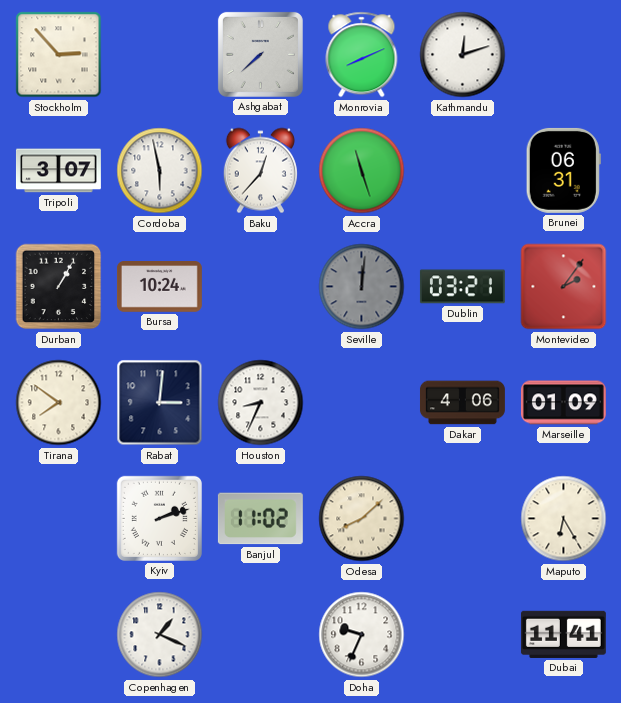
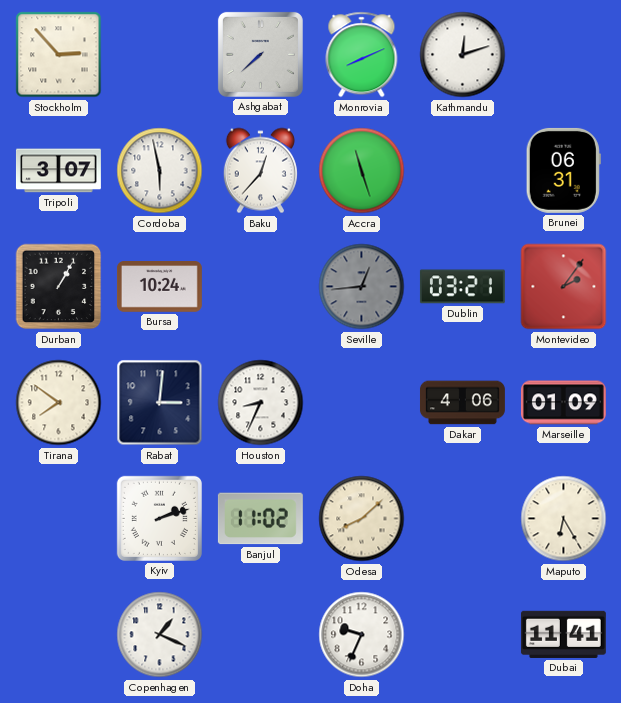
Seville: 12:01 -> 12:44 (362, 287)
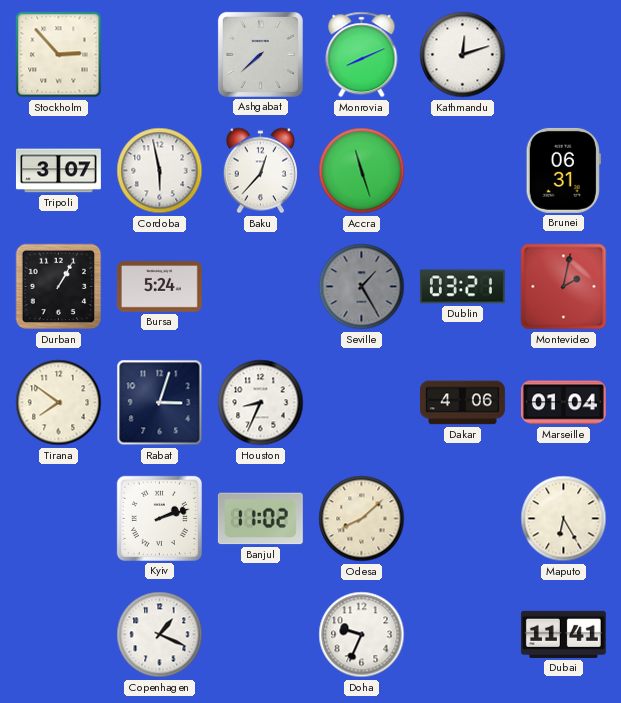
Bursa: 10:24 -> 5:24 (159, 287)
Seville: 12:44 -> 1:25 (362, 287)
Montevideo: 2:06 -> 2:02 (564, 287)
Rabat: 3:01 -> 3:03 (160, 403)
Marseille: 01:09 -> 01:04 (563, 403)
